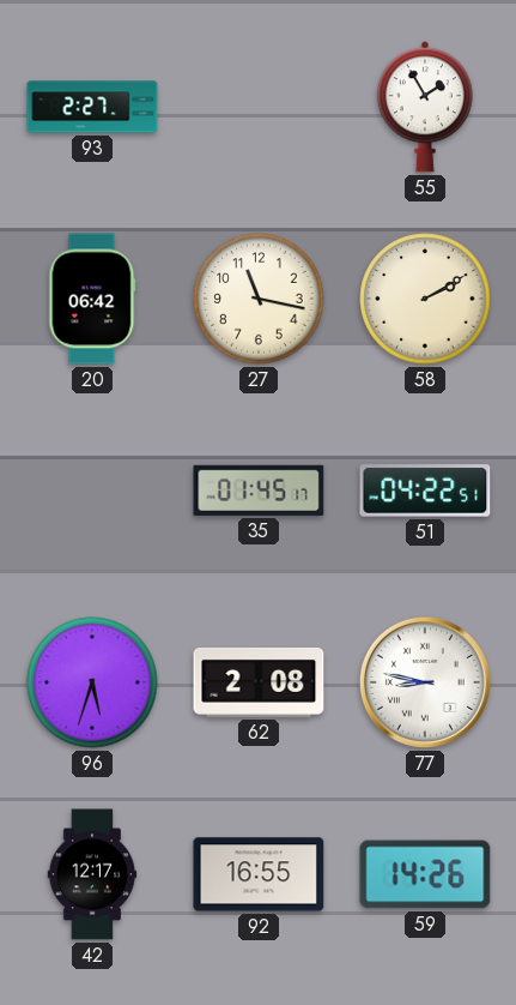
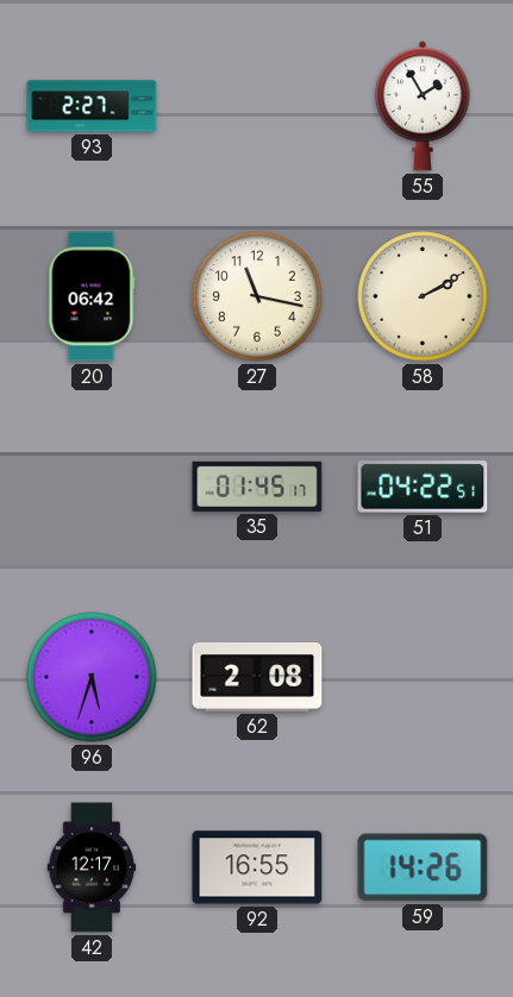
77: 8:47 -> none (425, 682)
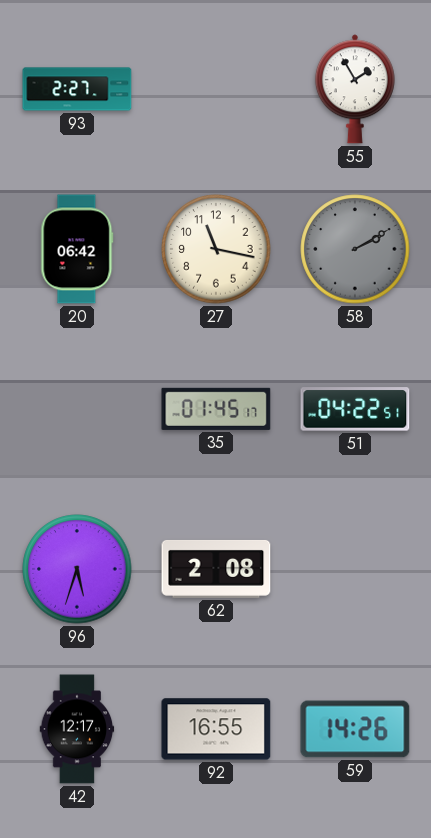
58 dial: cream -> grey (355, 249)
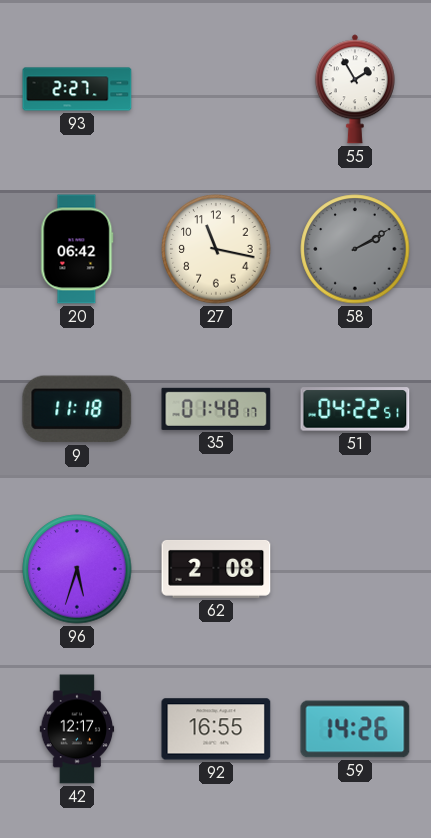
9: none -> 11:18 (77, 409)
35: 01:45 -> 01:48 (216, 409)
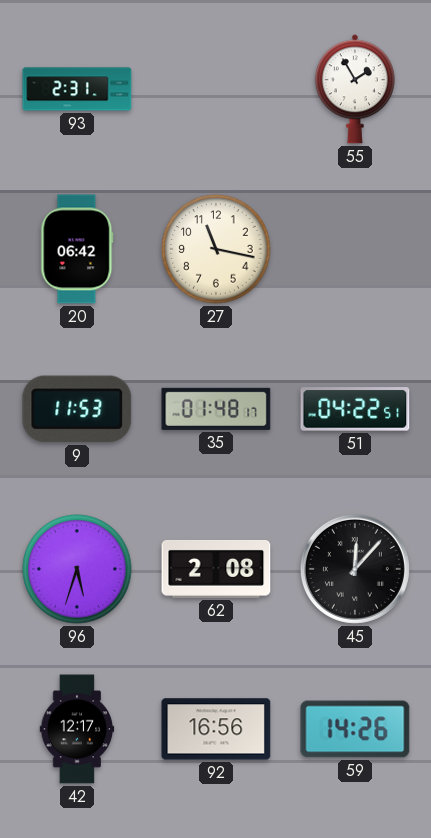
93: 2:27 -> 2:31 (77, 89)
58: 2:10 -> none (355, 249)
9: 11:18 -> 11:53 (77, 409)
45: none -> 12:07 (355, 569)
92: 16:55 -> 16:56 (216, 729)
